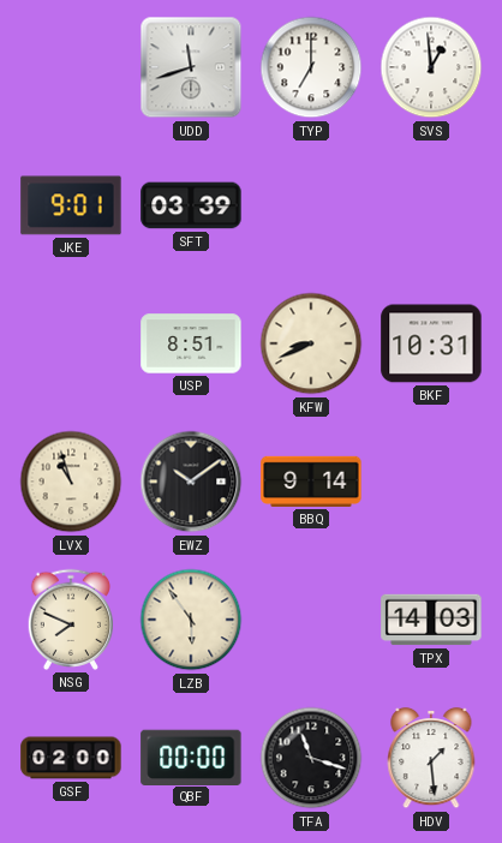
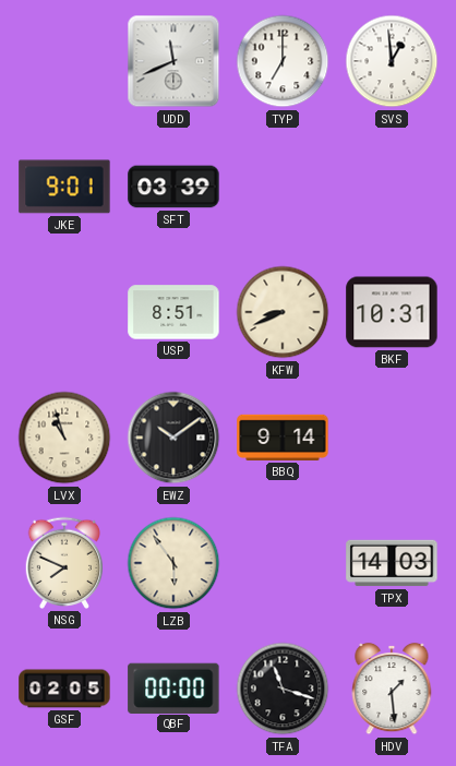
UDD: 11:42 -> 11:41 (173, 61)
GSF: 02:00 -> 02:05 (64, 689)
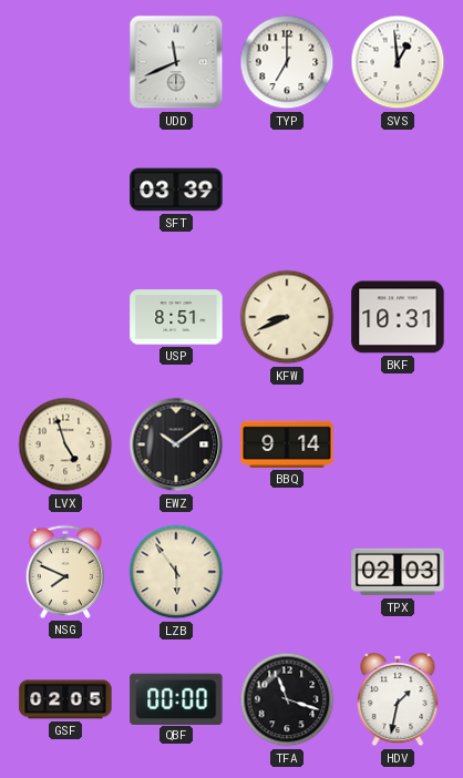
JKE: 9:01 -> none (64, 187)
LVX: 10:57 -> 4:57 (65, 444)
TPX: 14:03 -> 02:03 (398, 572)
HDV: 1:29 -> 1:32 (398, 699)
